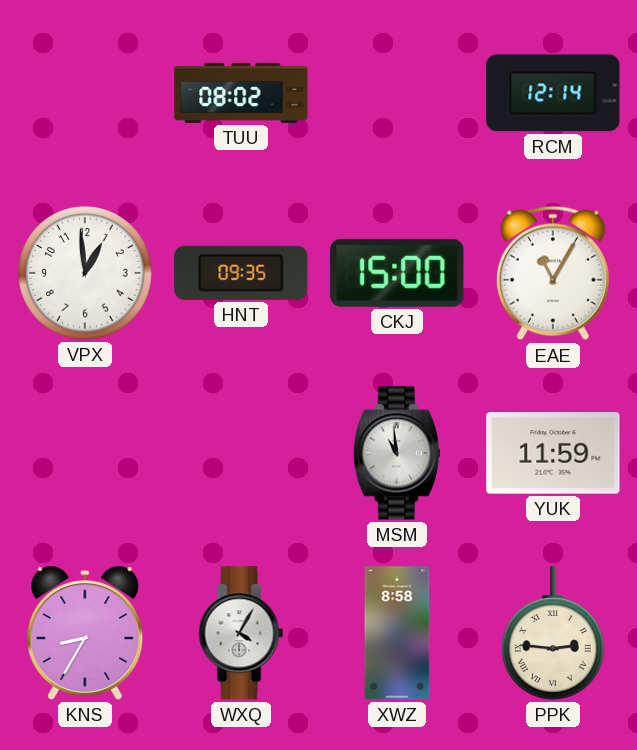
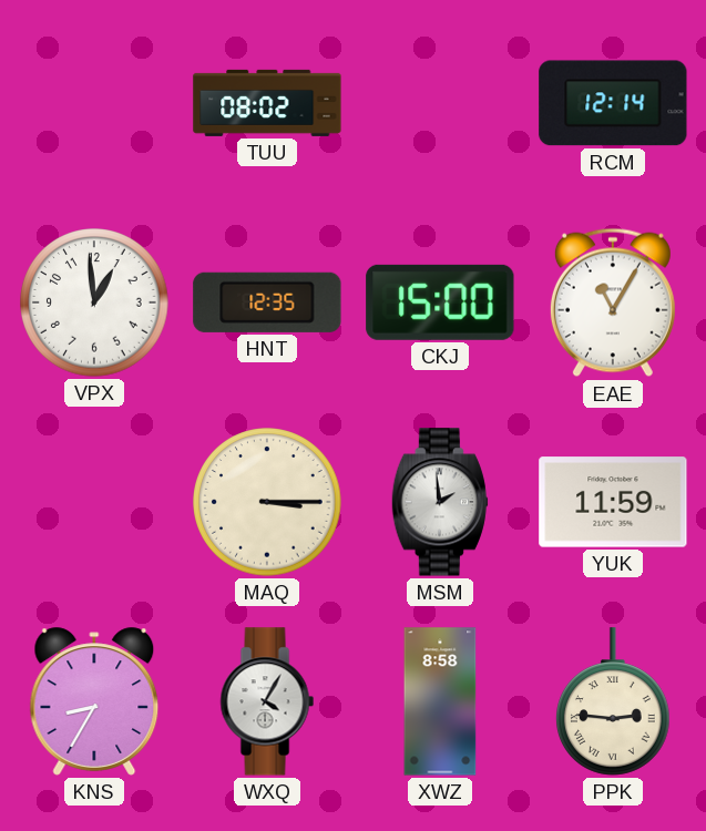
HNT: 09:35 -> 12:35 (267, 302)
MAQ: none -> 3:15 (267, 502)
MSM: 10:59 -> 1:59 (440, 502)
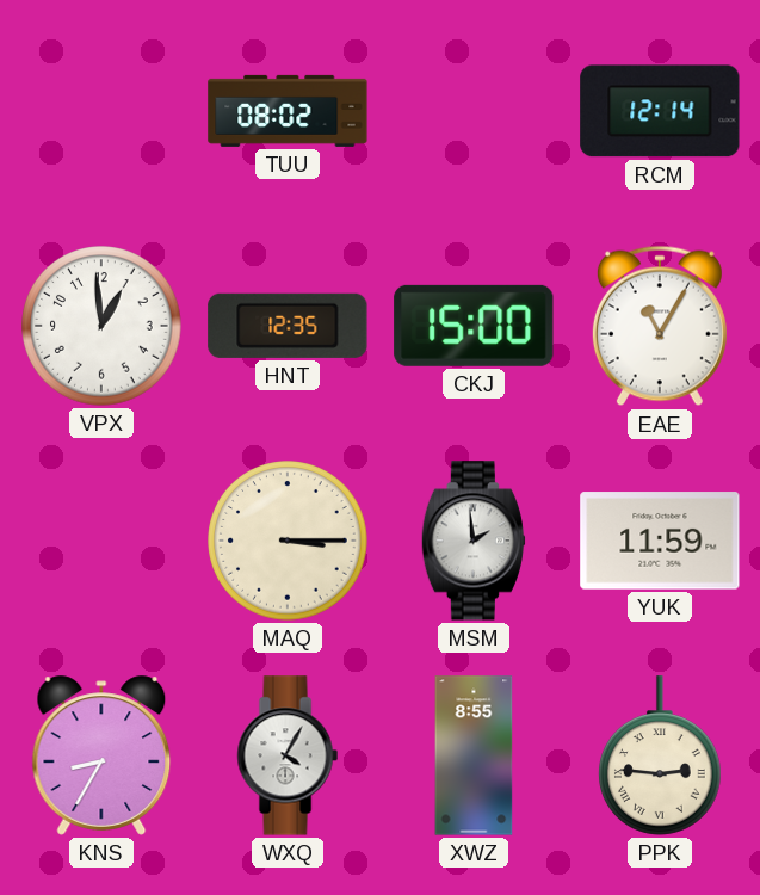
XWZ: 8:58 -> 8:55 (474, 755)
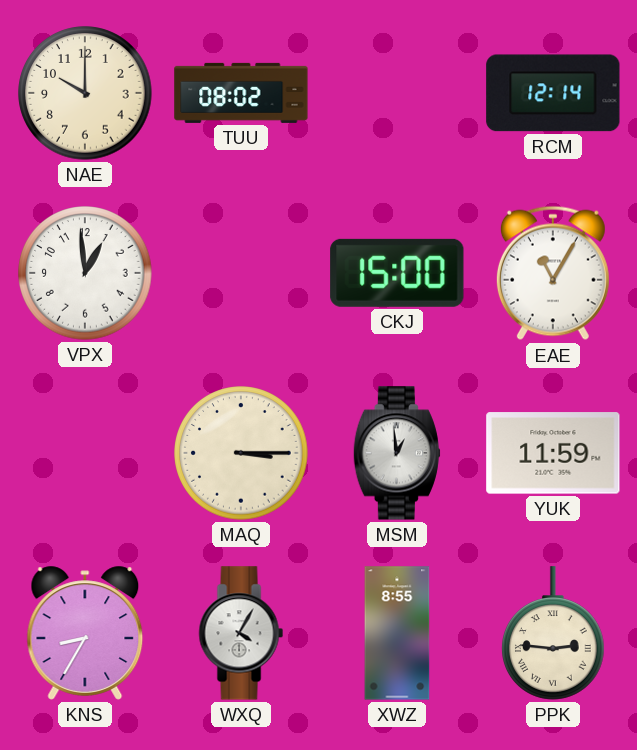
NAE: none -> 10:00 (85, 93)
HNT: 12:35 -> none (288, 326)
MSM: 1:59 -> 12:59 (397, 453)
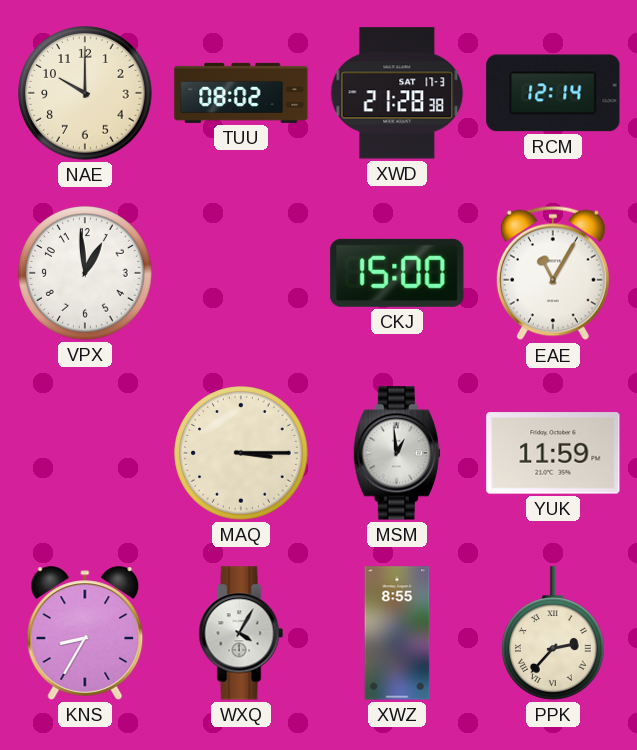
XWD: none -> 21:28 (397, 93)
PPK: 2:46 -> 2:37 (554, 633)
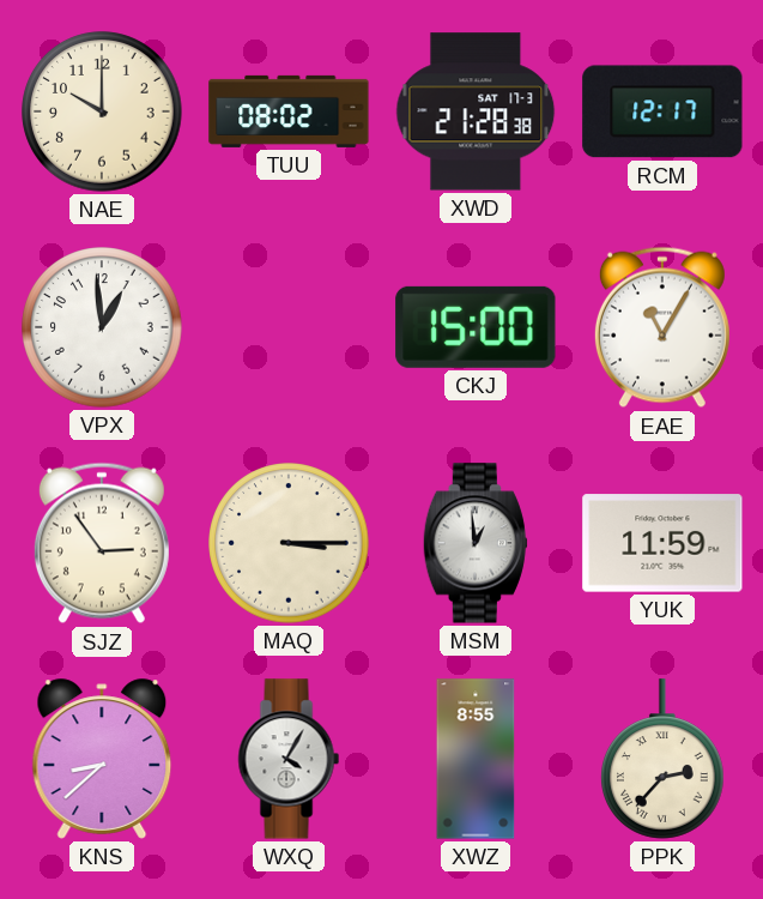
RCM: 12:14 -> 12:17 (662, 111)
SJZ: none -> 2:54 (102, 543)
KNS: 8:35 -> 8:38 (102, 759)
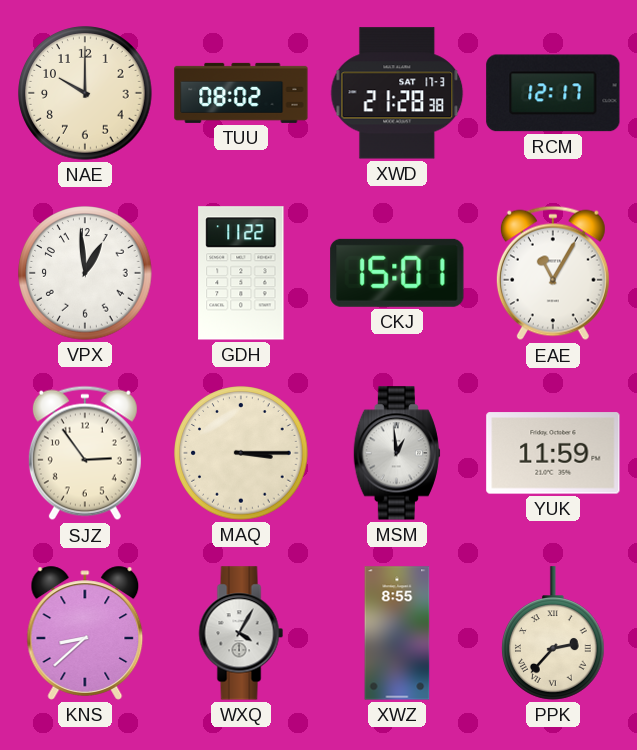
GDH: none -> 11:22 (241, 273)
CKJ: 15:00 -> 15:01 (397, 273)
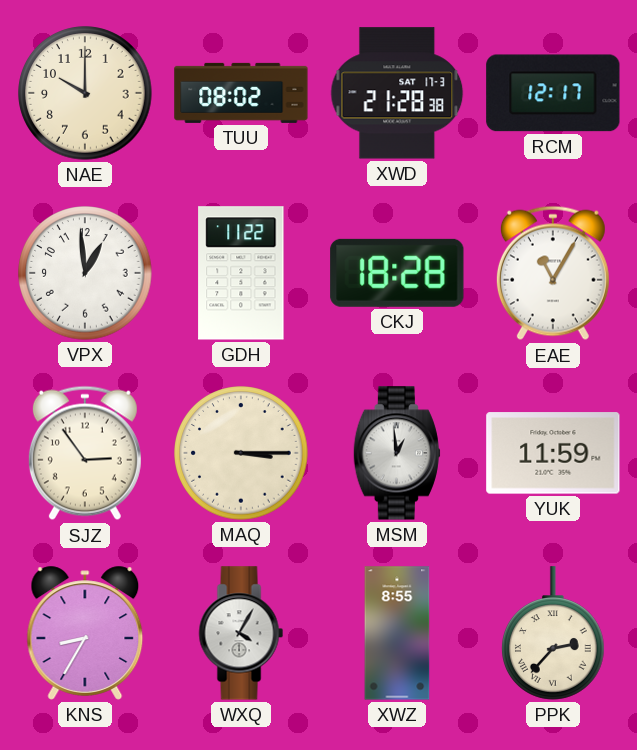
CKJ: 15:01 -> 18:28 (397, 273)
KNS: 8:38 -> 8:35 (85, 633)
